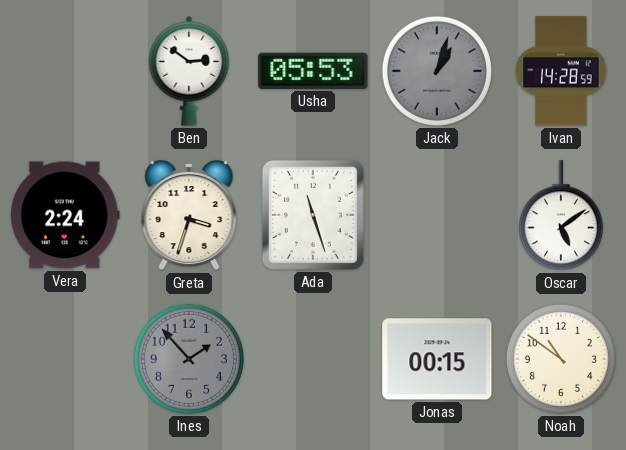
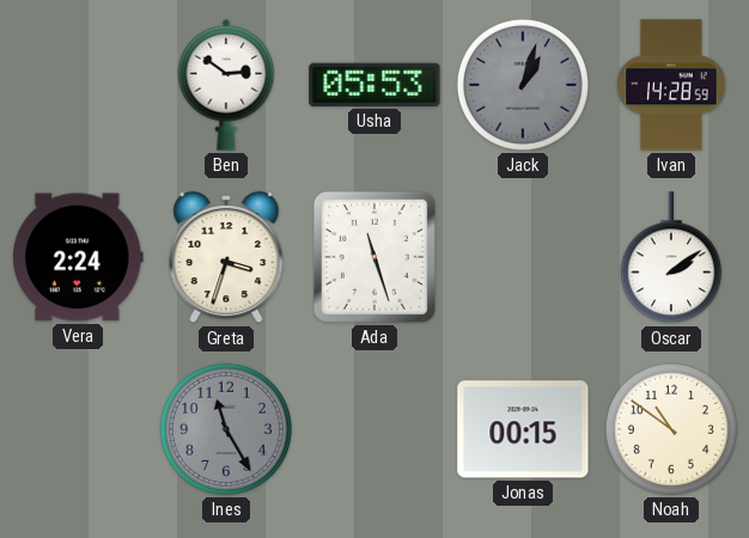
Oscar: 5:09 -> 2:09 (671, 258)
Ines: 1:53 -> 11:25 (226, 429)
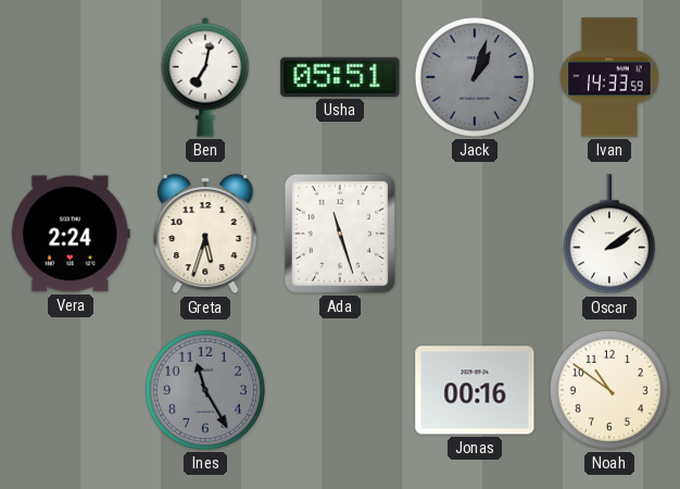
Ben: 2:51 -> 7:02 (205, 77)
Usha: 05:53 -> 05:51 (340, 77)
Ivan: 14:28 -> 14:33 (609, 77)
Greta: 3:33 -> 5:33 (205, 234)
Jonas: 00:15 -> 00:16 (475, 390)
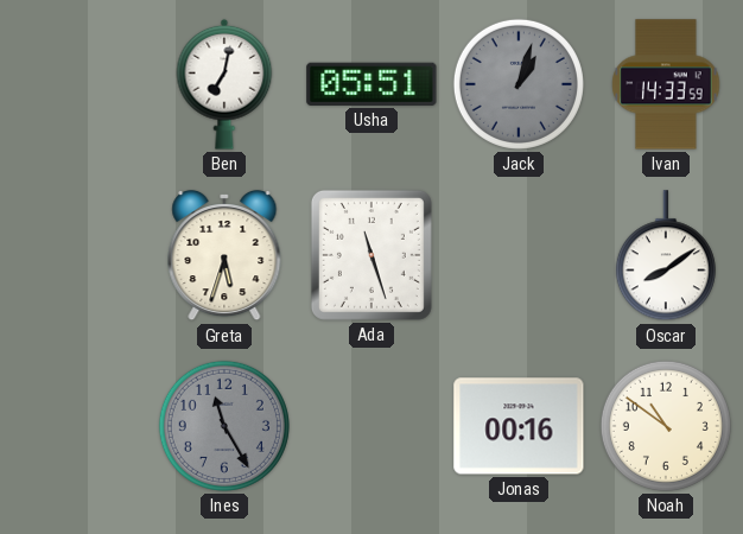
Vera: 2:24 -> none (72, 234)
Oscar: 2:09 -> 8:09 (666, 256)
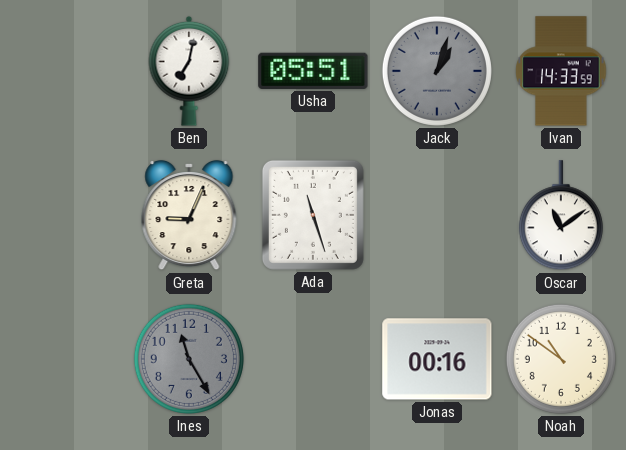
Greta: 5:33 -> 9:04 (189, 215)
Oscar: 8:09 -> 11:09 (561, 216)
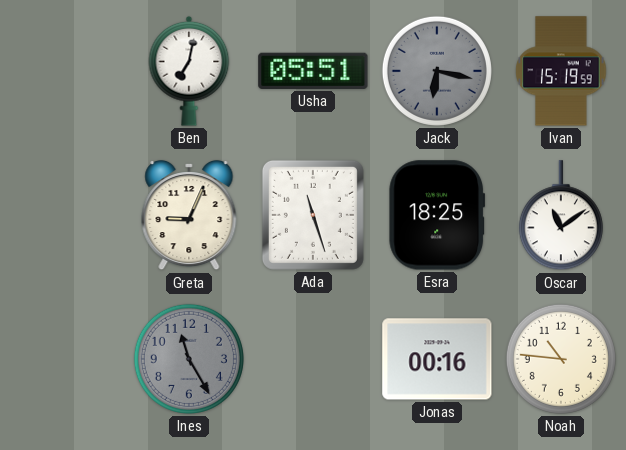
Jack: 1:03 -> 6:17 (437, 71)
Ivan: 14:33 -> 15:19 (561, 71)
Esra: none -> 18:25 (437, 215)
Noah: 10:51 -> 10:46 (561, 359)
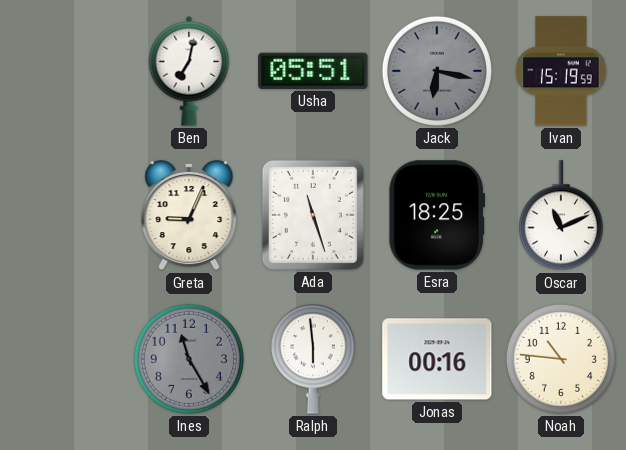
Oscar: 11:09 -> 11:11 (561, 216)
Ralph: none -> 5:59 (313, 359)
